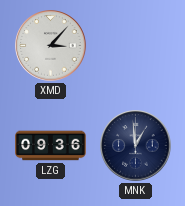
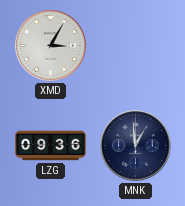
XMD: 3:07 -> 3:05 (51, 46)
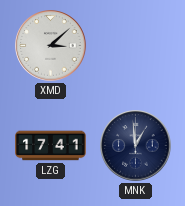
XMD: 3:05 -> 3:08 (51, 46)
LZG: 09:36 -> 17:41 (51, 146)
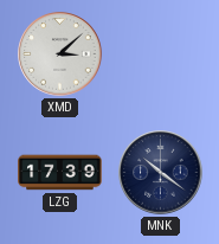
LZG: 17:41 -> 17:39 (60, 173)
MNK: 12:59 -> 10:21 (161, 173)
